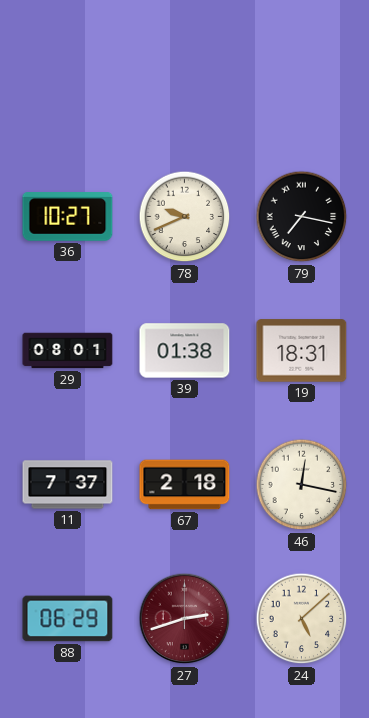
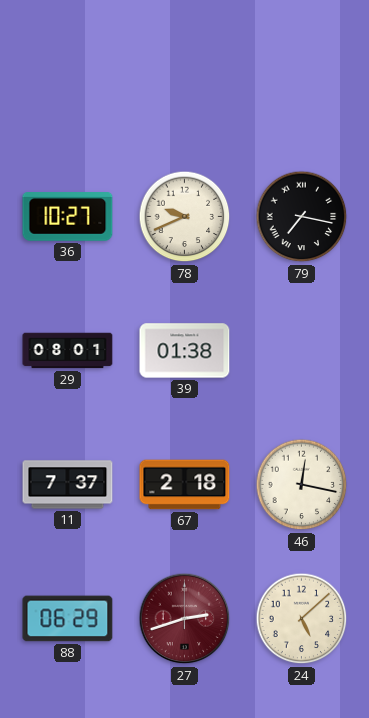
19: 18:31 -> none (302, 351)
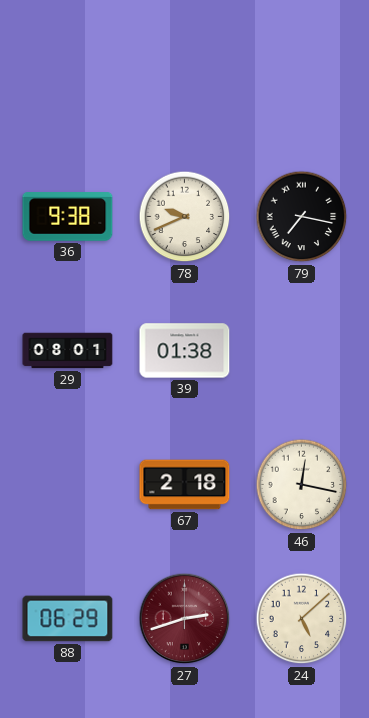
36: 10:27 -> 9:38 (68, 217)
11: 7:37 -> none (68, 485)
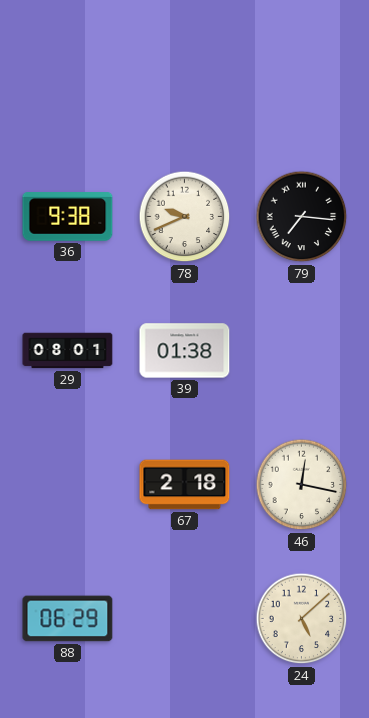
79: 7:17 -> 7:16 (302, 217)
27: 2:42 -> none (185, 619)
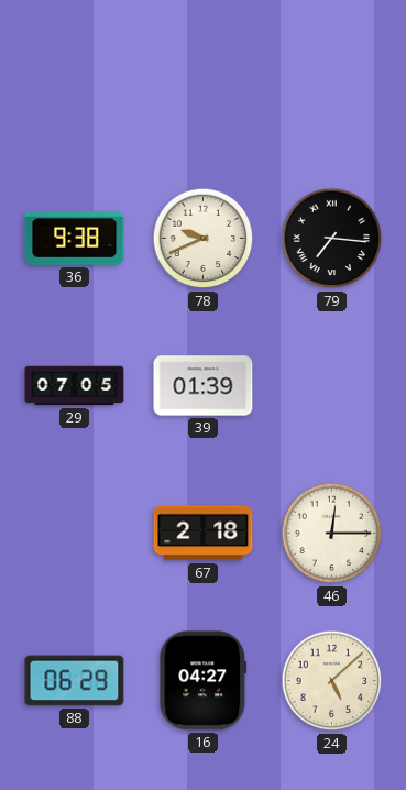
29: 08:01 -> 07:05 (75, 386)
39: 01:38 -> 01:39 (204, 386)
46: 12:17 -> 12:15 (332, 534)
16: none -> 04:27 (204, 681)
